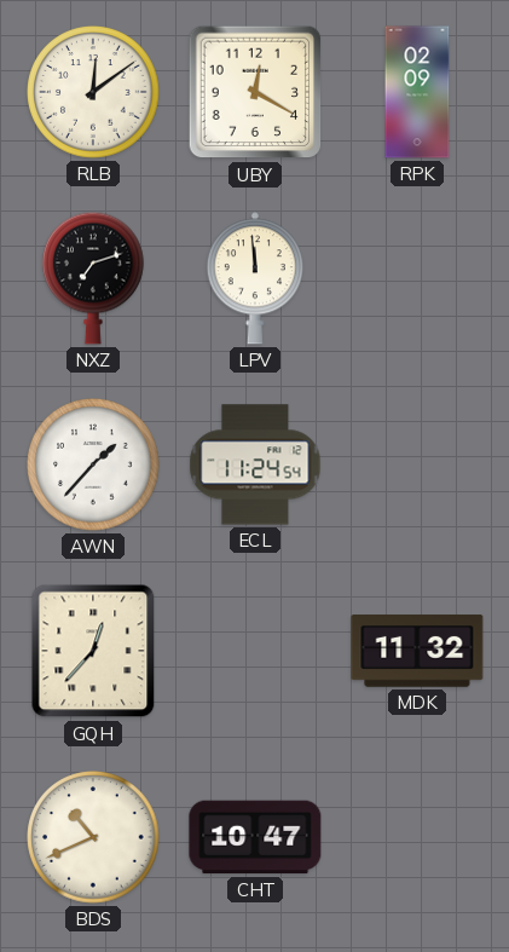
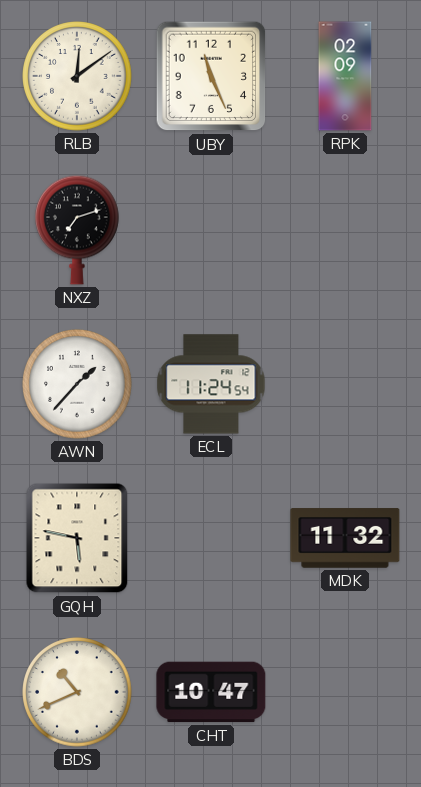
UBY: 12:20 -> 11:26 (211, 76)
LPV: 11:59 -> none (255, 278)
GQH: 12:37 -> 5:47 (77, 538)
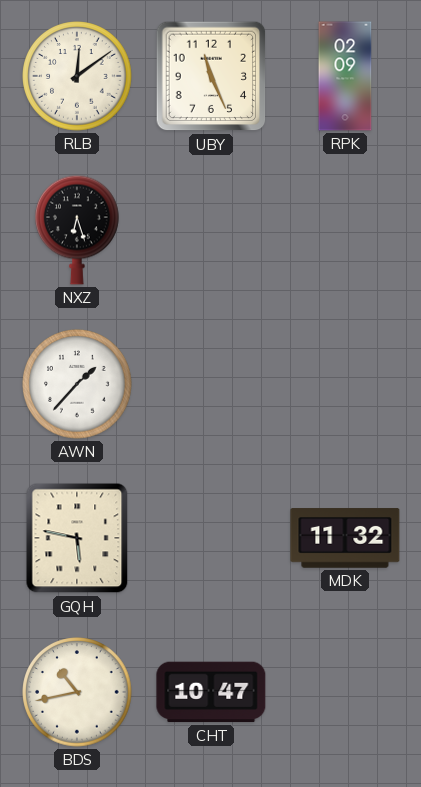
NXZ: 7:12 -> 6:27 (78, 230)
ECL: 11:24 -> none (211, 384)
BDS: 10:41 -> 10:43 (77, 692)
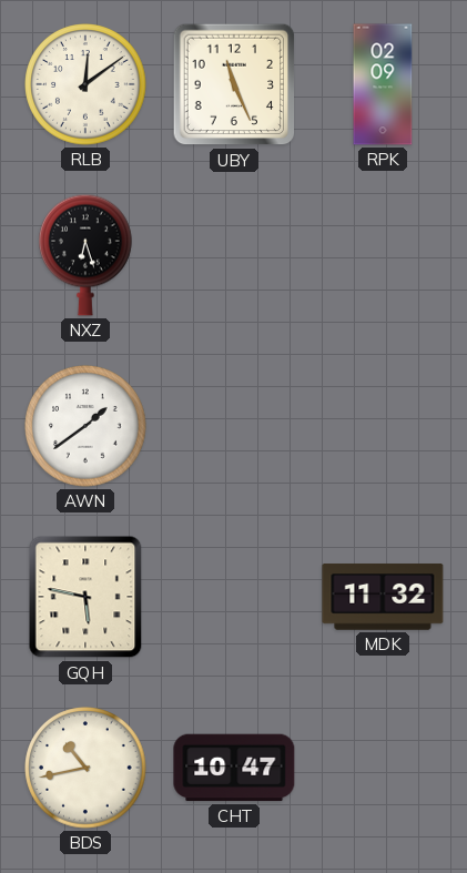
AWN: 1:37 -> 1:39 (85, 426)
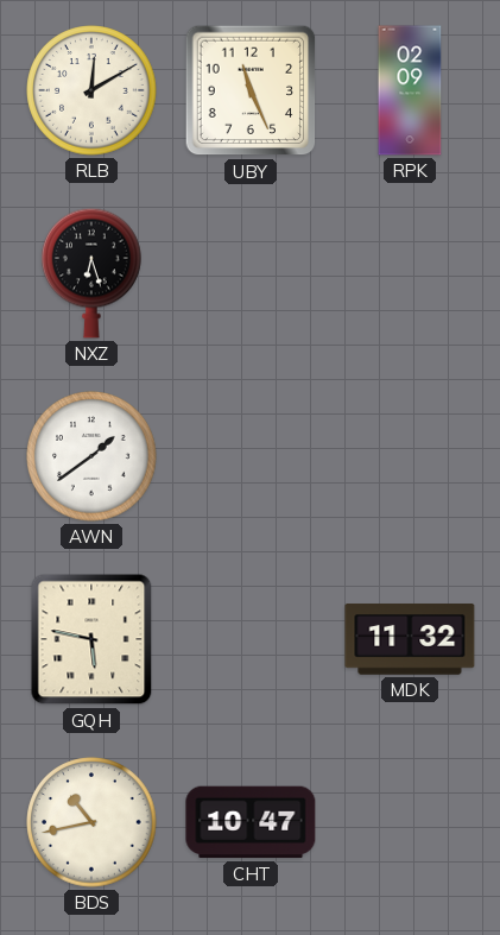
RLB: 12:09 -> 12:10 (91, 90)
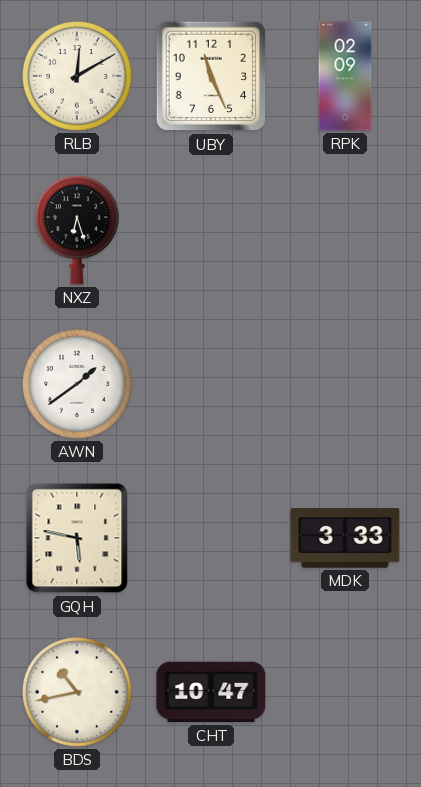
MDK: 11:32 -> 3:33 (345, 538)
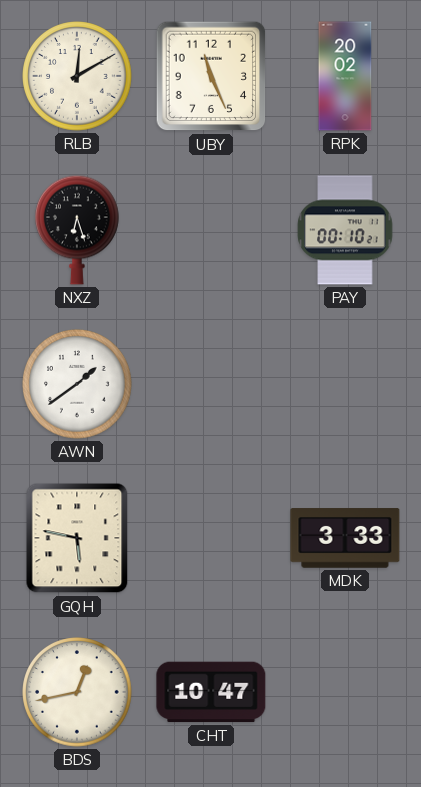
RPK: 02:09 -> 20:02 (345, 76)
PAY: none -> 00:10 (345, 230)
BDS: 10:43 -> 12:43 (77, 692)
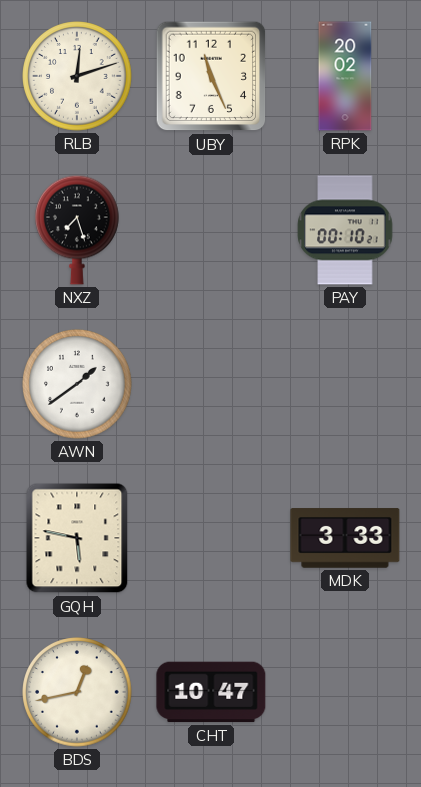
RLB: 12:10 -> 12:12 (77, 76)
NXZ: 6:27 -> 7:27 (78, 230)
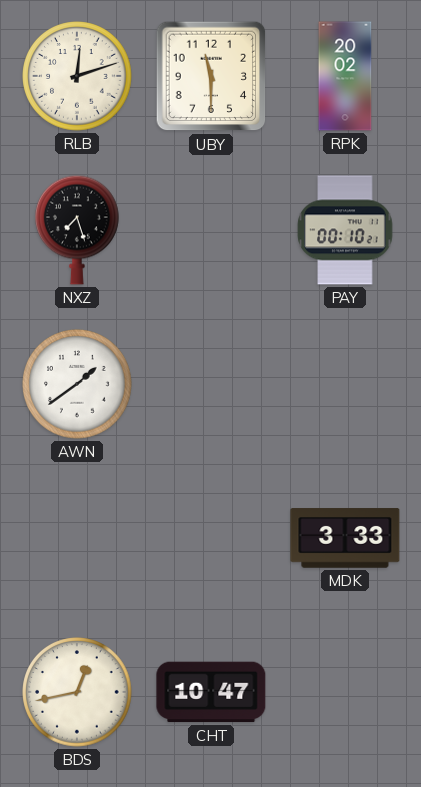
UBY: 11:26 -> 11:30 (211, 76)
GQH: 5:47 -> none (77, 538)
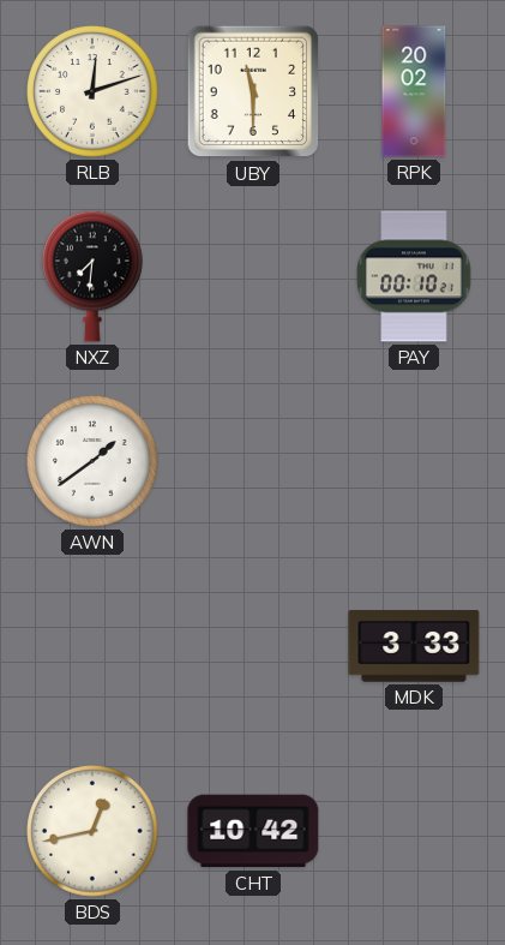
NXZ: 7:27 -> 7:31 (94, 276)
CHT: 10:47 -> 10:42 (253, 831)
